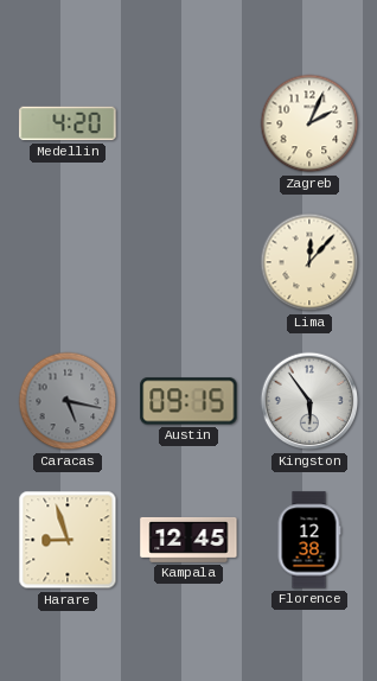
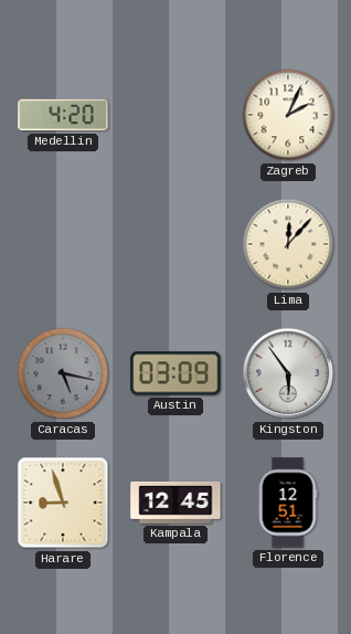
Austin: 09:15 -> 03:09 (175, 373)
Florence: 12:38 -> 12:51 (288, 503)
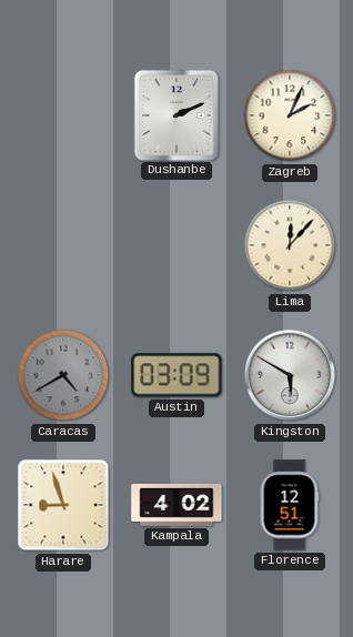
Medellin: 4:20 -> none (63, 115)
Dushanbe: none -> 2:11 (176, 114)
Caracas: 5:17 -> 4:40 (63, 375)
Kingston: 5:54 -> 5:50 (290, 375)
Kampala: 12:45 -> 4:02 (176, 505)
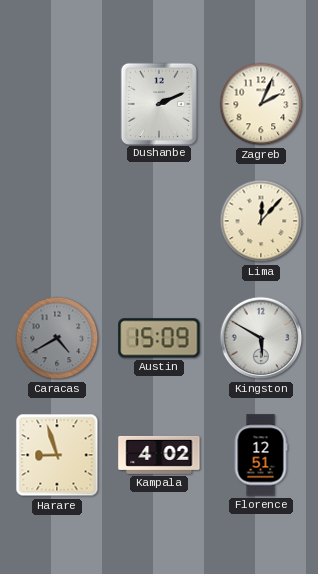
Austin: 03:09 -> 15:09 (159, 338)
